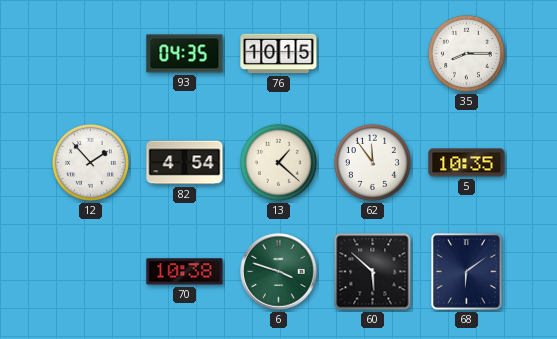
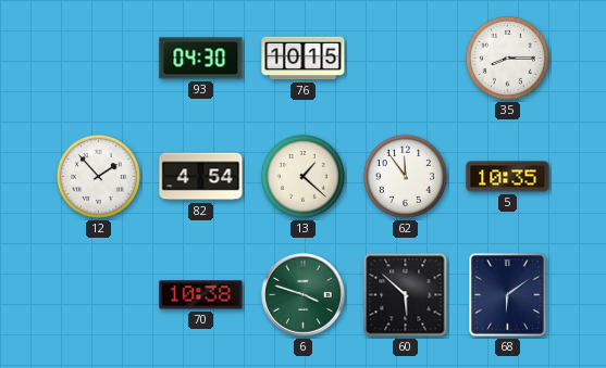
93: 04:35 -> 04:30 (201, 59)
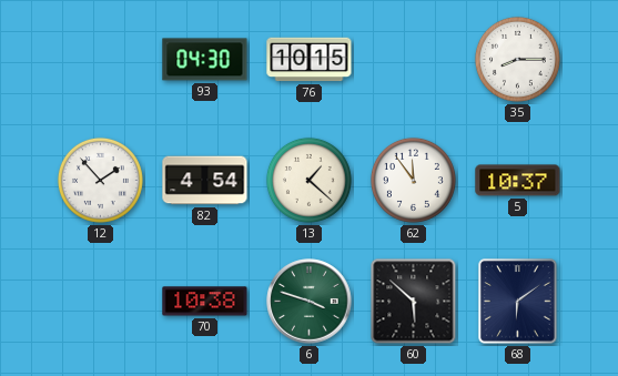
5: 10:35 -> 10:37 (518, 181)
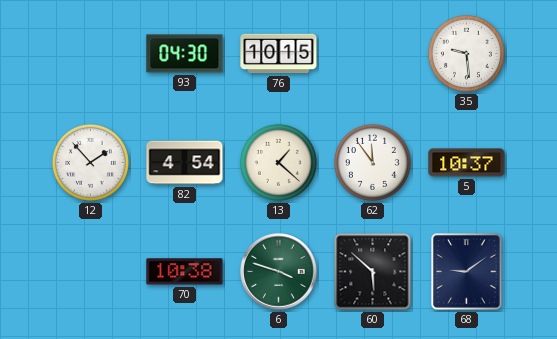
35: 8:15 -> 9:29 (466, 53)
68: 6:09 -> 9:09 (467, 272)
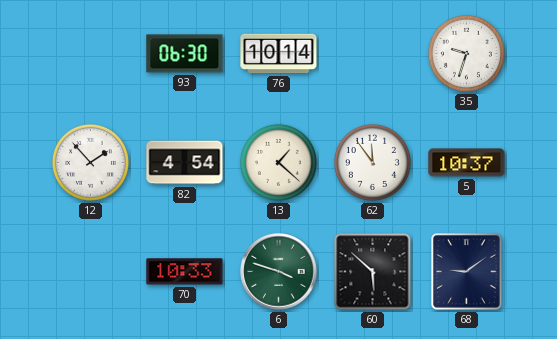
93: 04:30 -> 06:30 (185, 54)
76: 10:15 -> 10:14 (279, 54)
35: 9:29 -> 9:33 (466, 53)
70: 10:38 -> 10:33 (185, 272)
